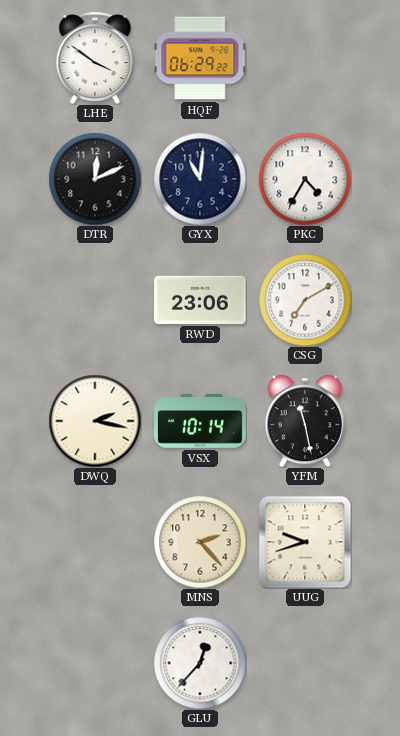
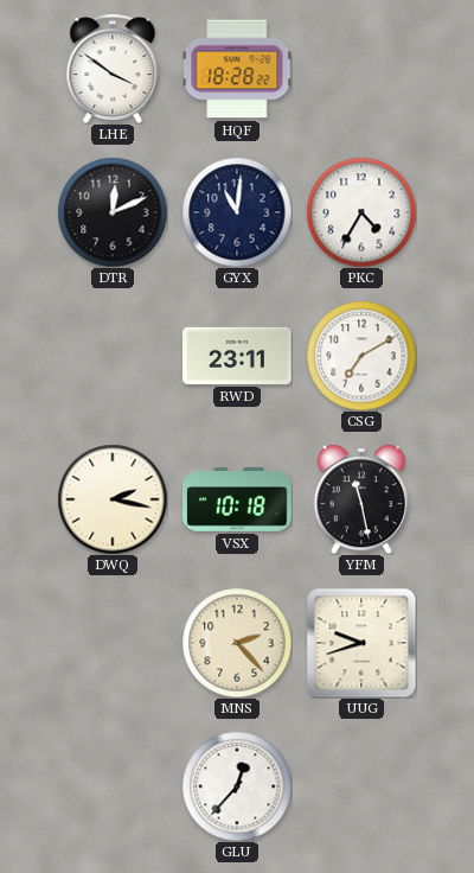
HQF: 06:29 -> 18:28 (237, 69)
RWD: 23:06 -> 23:11 (237, 356)
VSX: 10:14 -> 10:18 (237, 501)
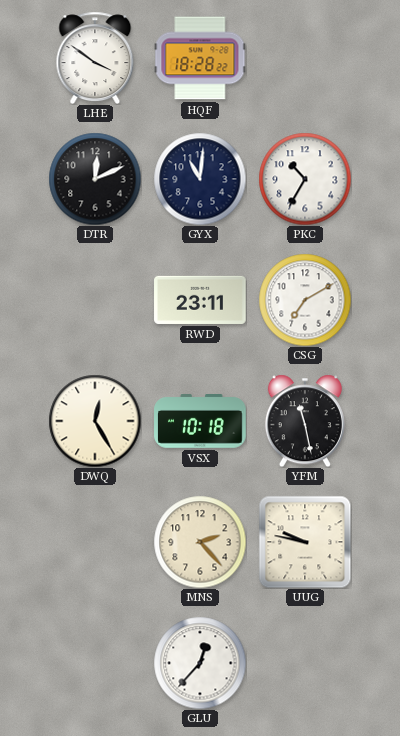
PKC: 4:35 -> 10:35 (305, 179)
DWQ: 2:17 -> 12:25 (95, 421)
UUG: 9:42 -> 9:47 (305, 542)
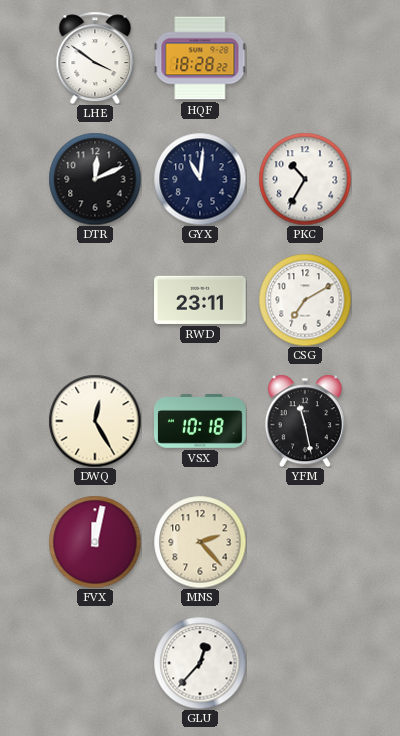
FVX: none -> 12:02 (95, 542)
UUG: 9:47 -> none (305, 542)
